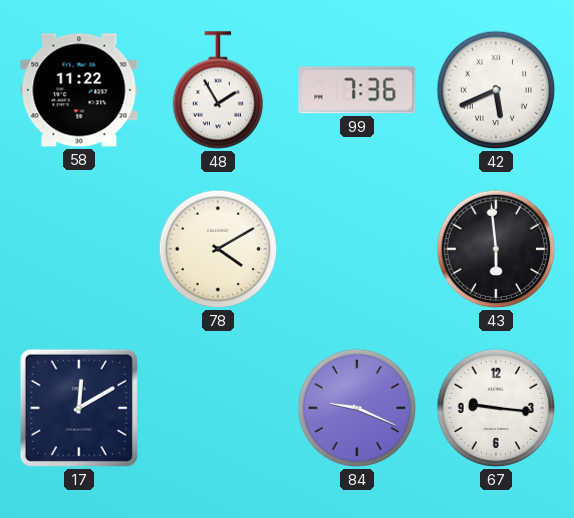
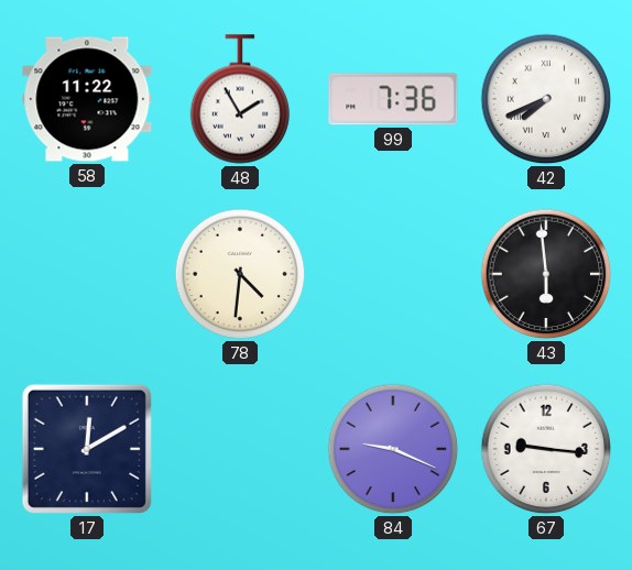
42: 5:41 -> 7:41 (546, 99)
78: 4:10 -> 4:31 (240, 274)
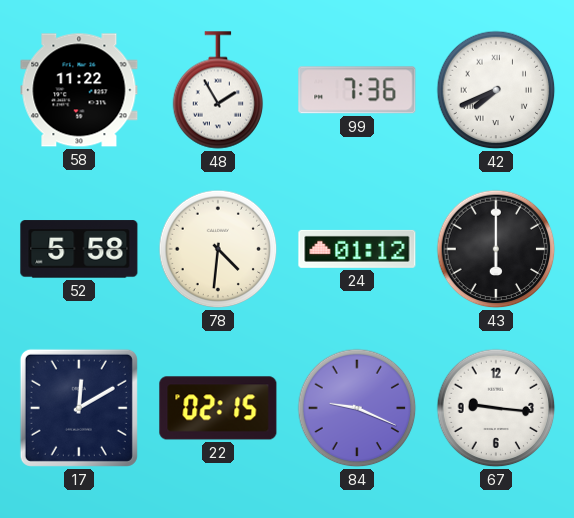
52: none -> 5:58 (79, 249)
24: none -> 01:12 (357, 249)
43: 5:59 -> 6:00 (496, 249)
22: none -> 02:15 (218, 408)
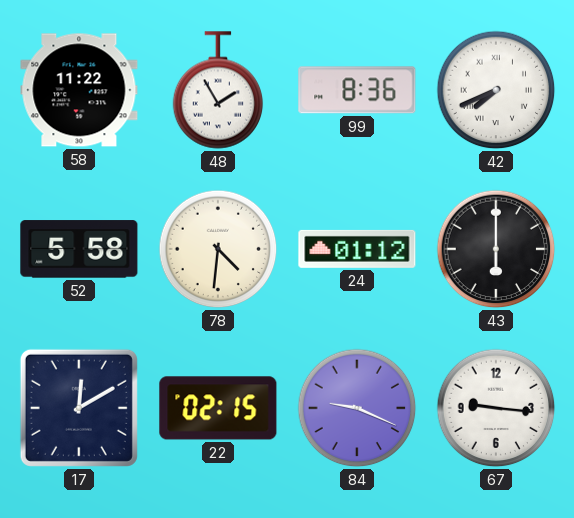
99: 7:36 -> 8:36 (357, 90)
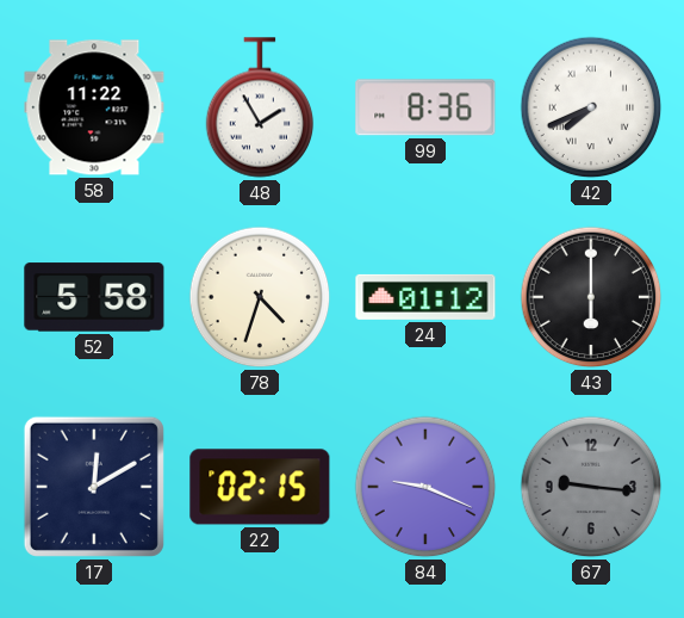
78: 4:31 -> 4:33 (260, 297)
67 dial: white -> grey (591, 487)
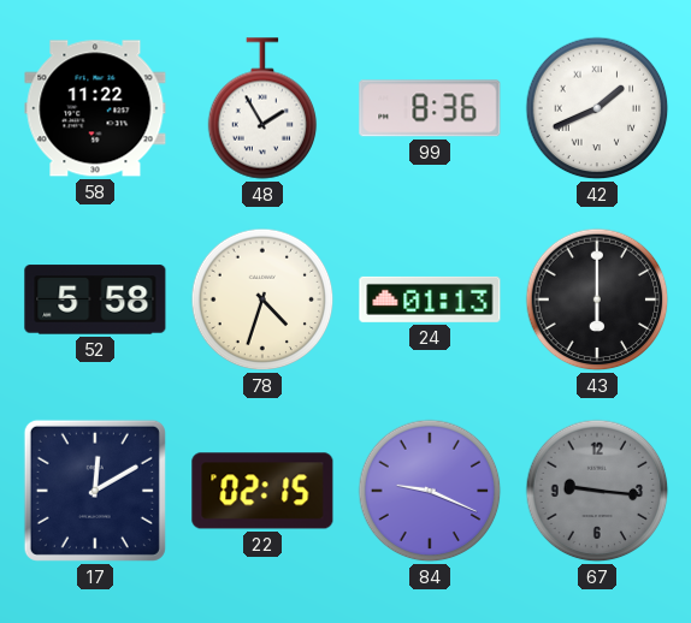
42: 7:41 -> 1:41 (597, 108)
24: 01:12 -> 01:13 (430, 299)
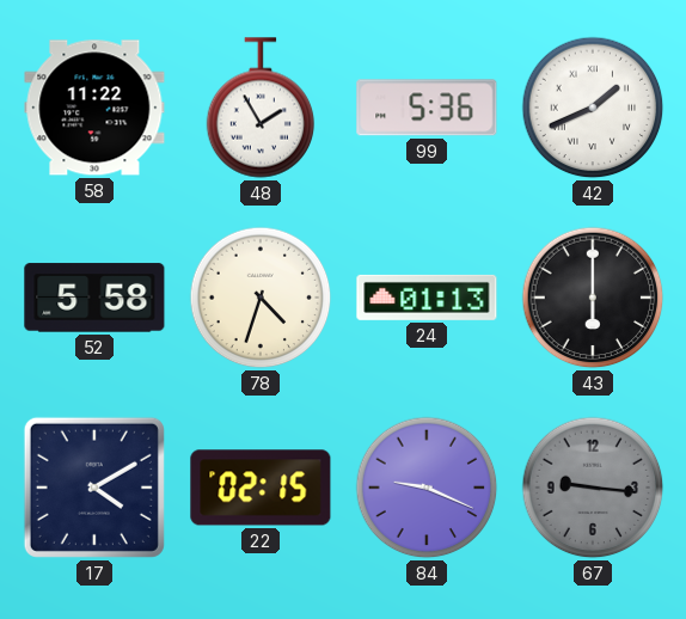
99: 8:36 -> 5:36 (427, 108)
17: 12:10 -> 4:10 (94, 488)
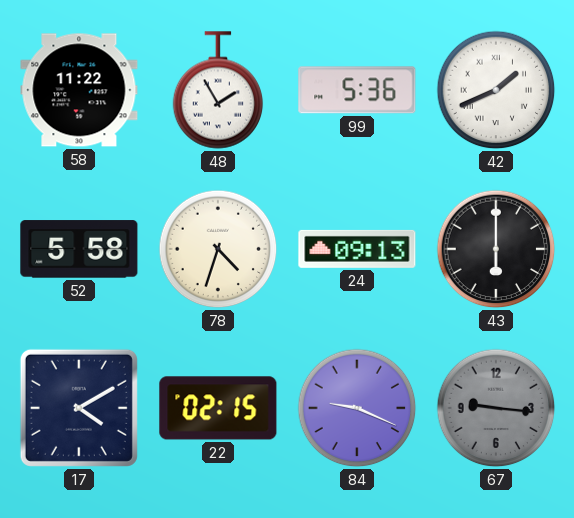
24: 01:13 -> 09:13 (357, 249)
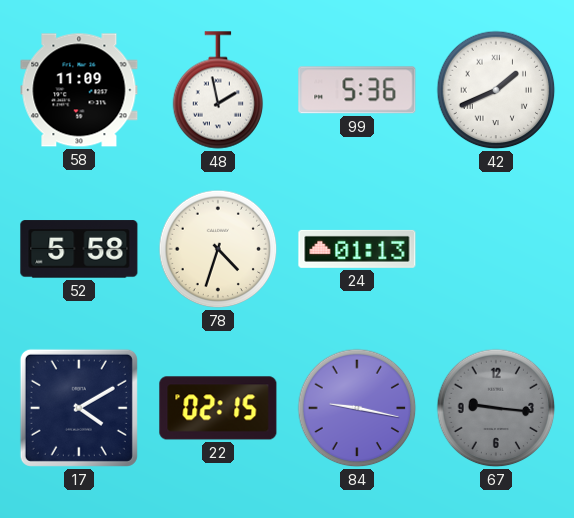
58: 11:22 -> 11:09 (79, 90)
48: 1:55 -> 1:58 (218, 90)
24: 09:13 -> 01:13 (357, 249)
43: 6:00 -> none (496, 249)
84: 9:19 -> 9:17 (357, 408)
